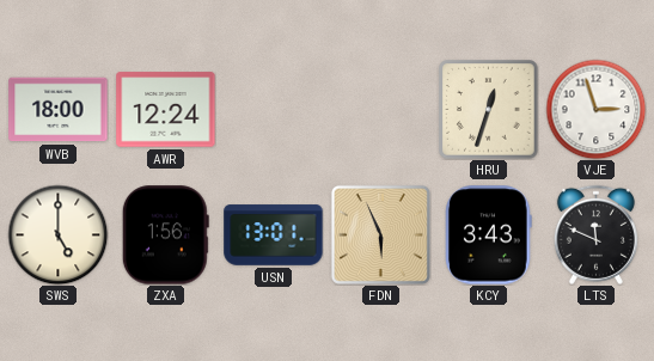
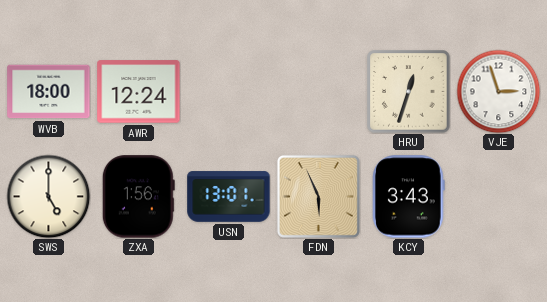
LTS: 11:49 -> none (595, 234)
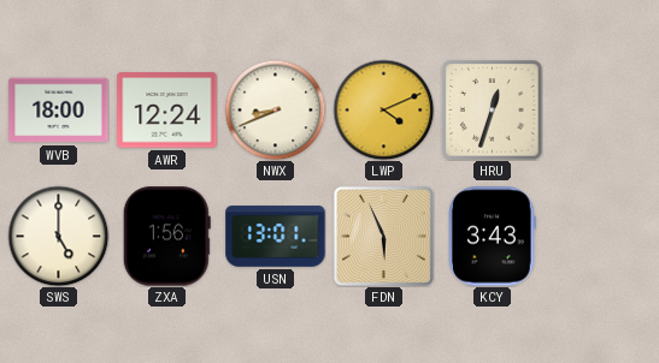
NWX: none -> 8:41 (275, 109)
LWP: none -> 4:11 (383, 109)
VJE: 2:57 -> none (498, 91)
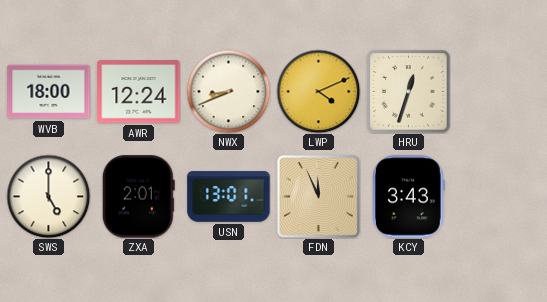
ZXA: 1:56 -> 2:01 (138, 197)
FDN: 5:56 -> 11:56 (318, 196)
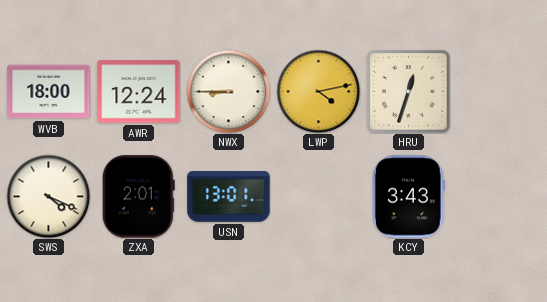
NWX: 8:41 -> 8:45 (228, 91)
LWP: 4:11 -> 4:13 (318, 91)
SWS: 5:00 -> 4:19 (48, 196)
FDN: 11:56 -> none (318, 196)
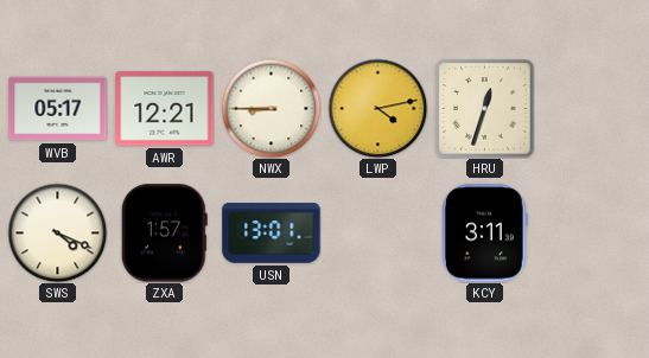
WVB: 18:00 -> 05:17 (58, 109)
AWR: 12:24 -> 12:21 (165, 109)
ZXA: 2:01 -> 1:57 (164, 234)
KCY: 3:43 -> 3:11 (485, 234)
